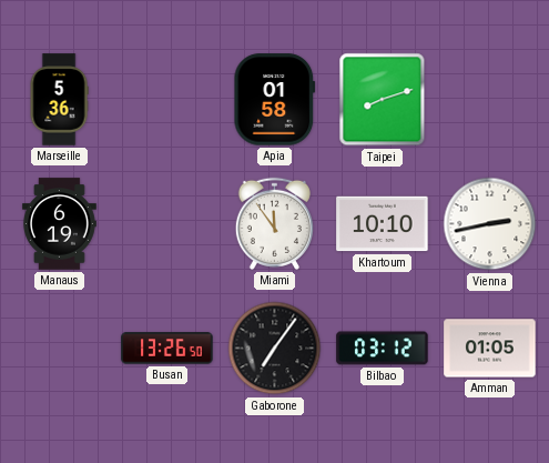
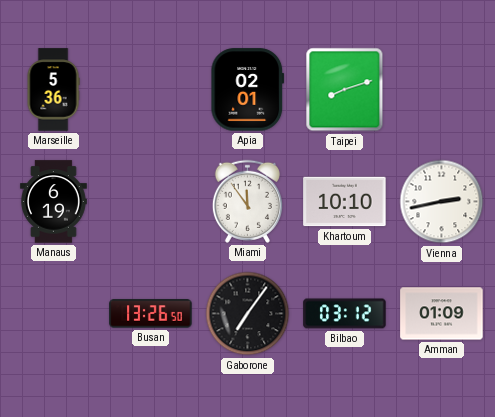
Apia: 01:58 -> 02:01 (248, 90)
Amman: 01:05 -> 01:09 (442, 314)
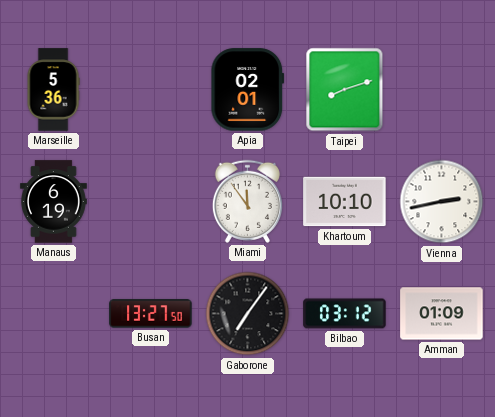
Busan: 13:26 -> 13:27 (151, 314)
